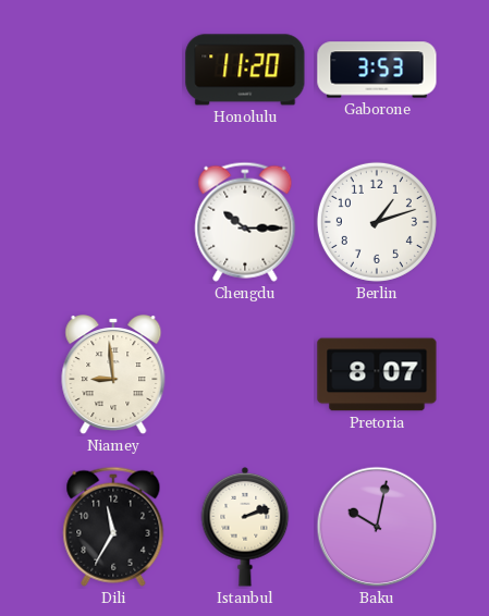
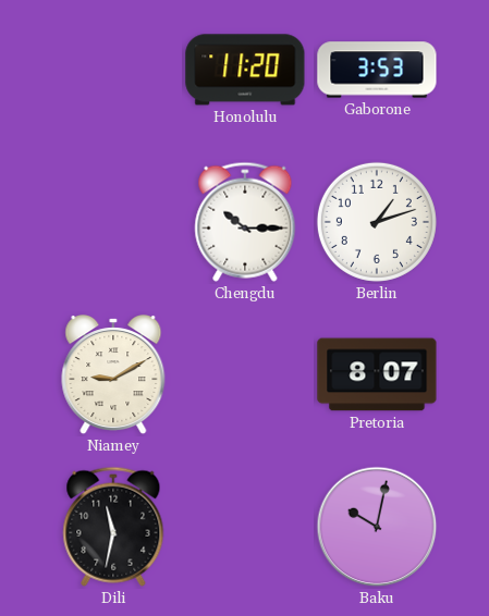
Niamey: 8:59 -> 9:10 (113, 375)
Dili: 11:35 -> 11:32 (113, 527)
Istanbul: 2:12 -> none (245, 527)
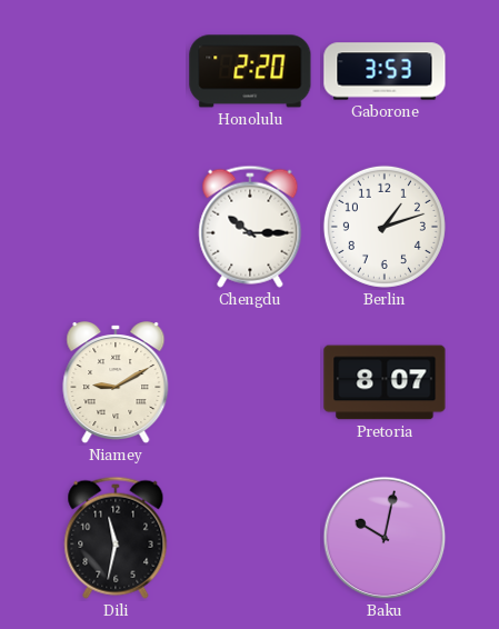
Honolulu: 11:20 -> 2:20 (250, 71)
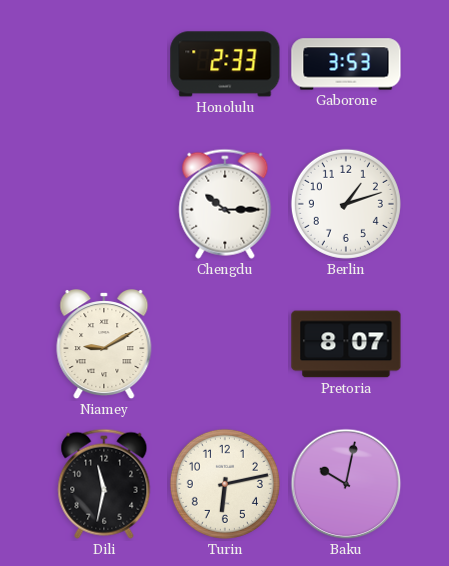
Honolulu: 2:20 -> 2:33 (225, 64)
Turin: none -> 6:13 (225, 484)
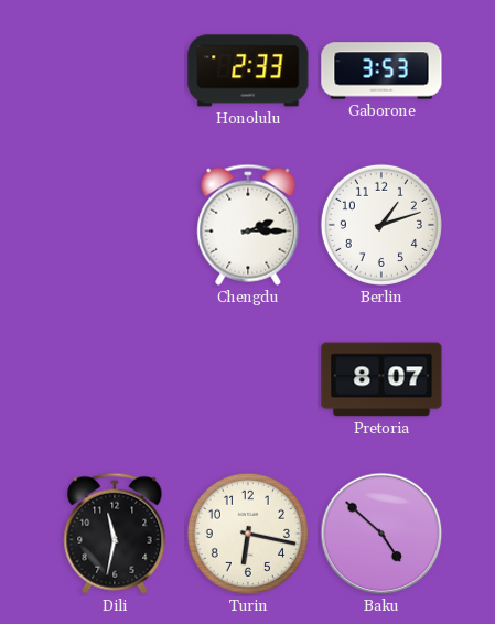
Chengdu: 10:15 -> 2:15 (248, 225)
Niamey: 9:10 -> none (104, 345)
Turin: 6:13 -> 6:17 (248, 534)
Baku: 10:02 -> 4:52 (381, 534)
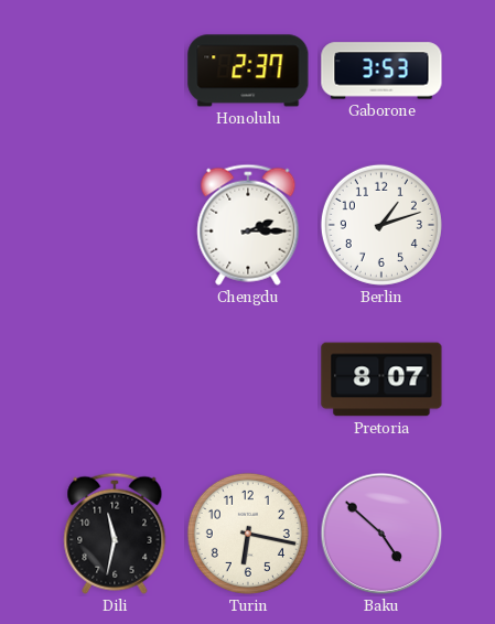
Honolulu: 2:33 -> 2:37 (248, 71)
